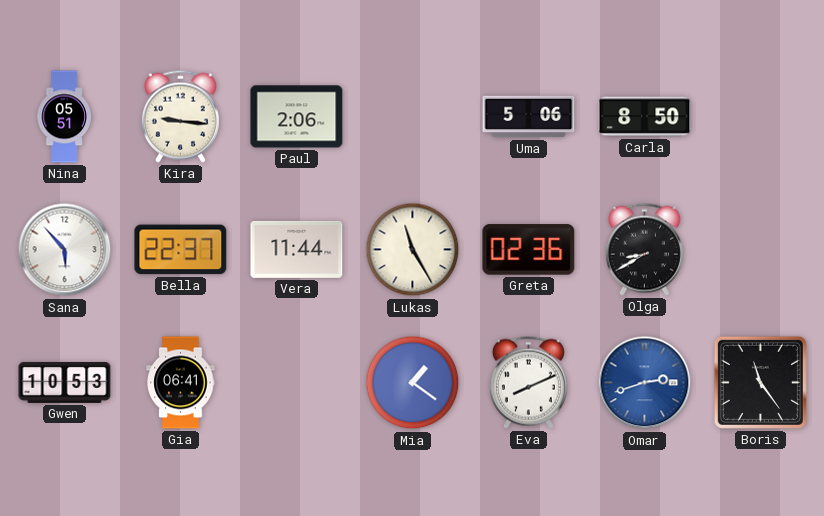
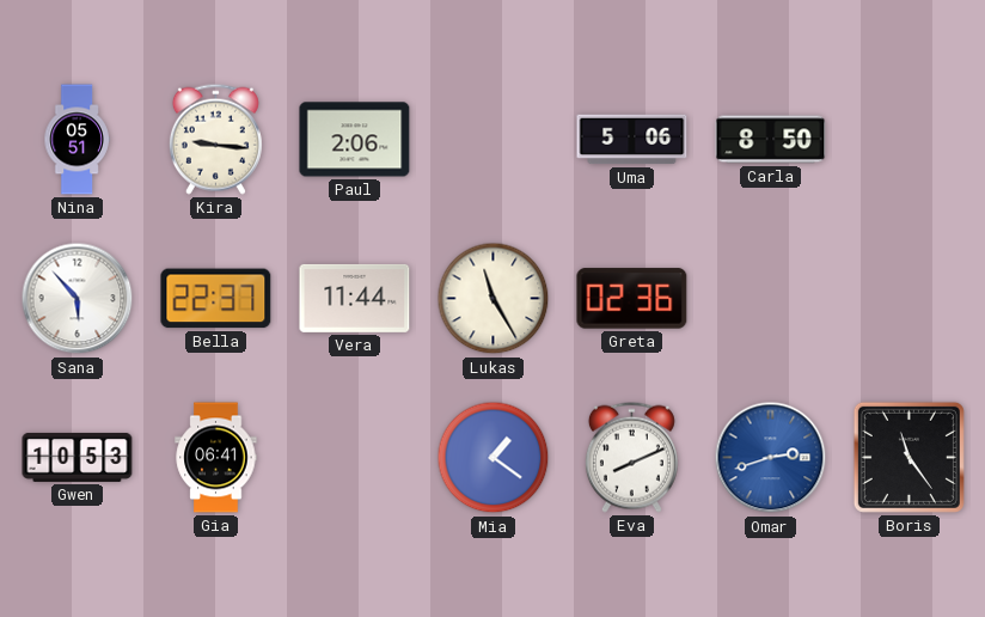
Olga: 8:40 -> none (644, 249)
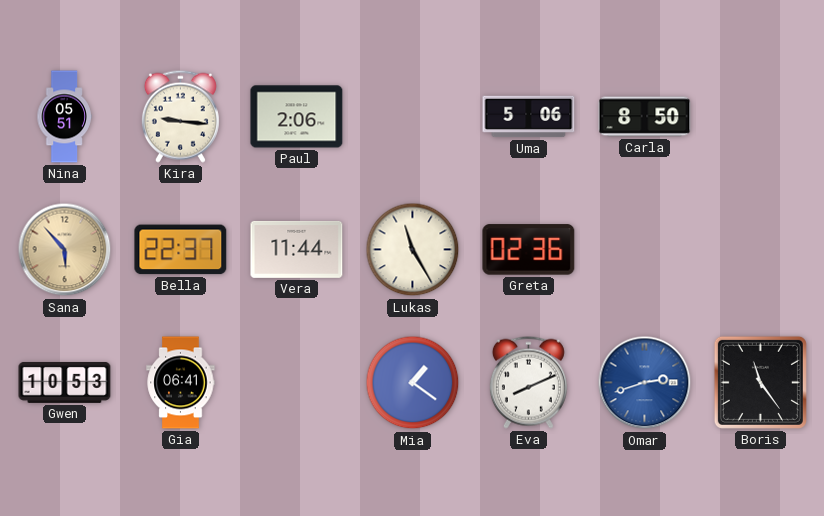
Sana dial: white -> champagne (65, 250)
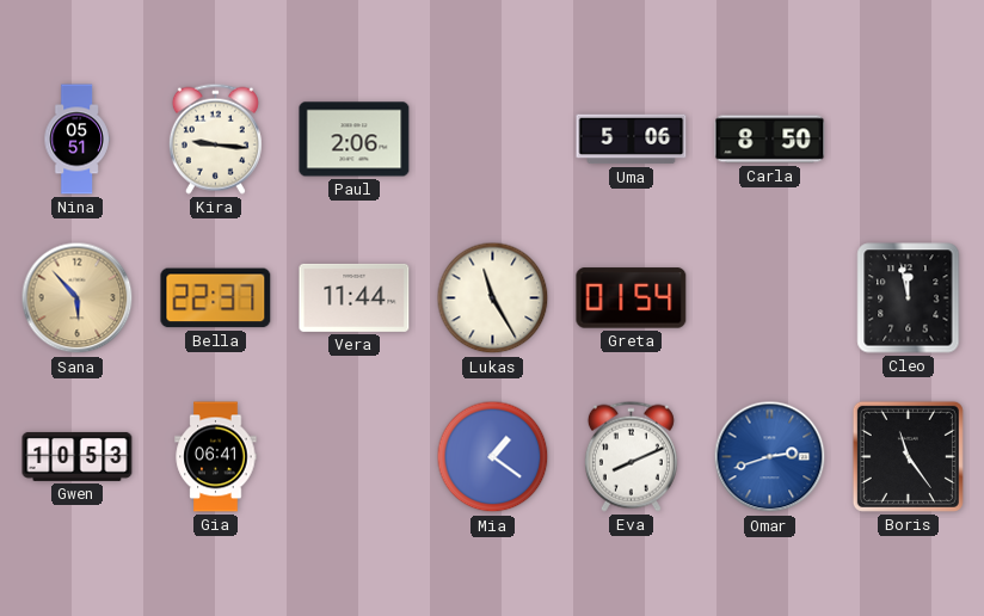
Greta: 02:36 -> 01:54 (632, 298)
Cleo: none -> 11:58 (909, 298)
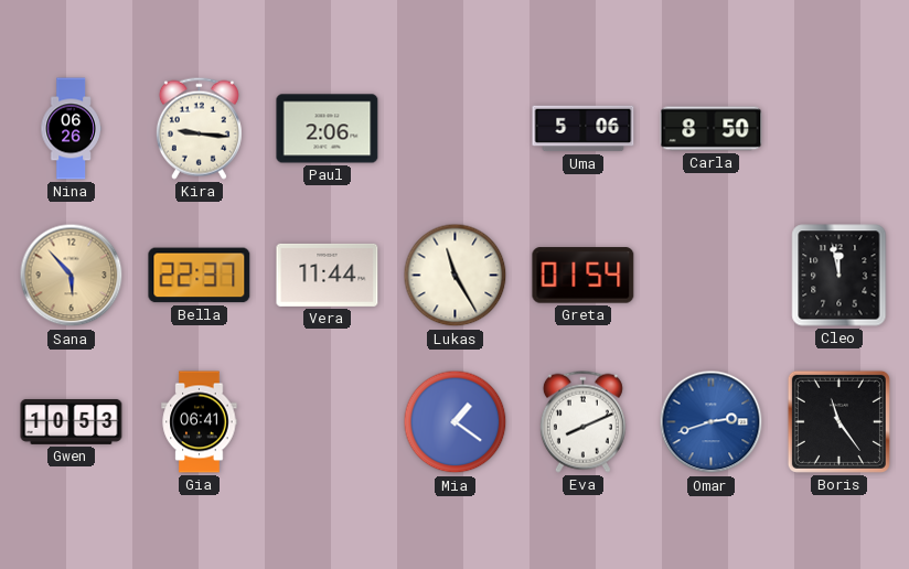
Nina: 05:51 -> 06:26 (71, 129)
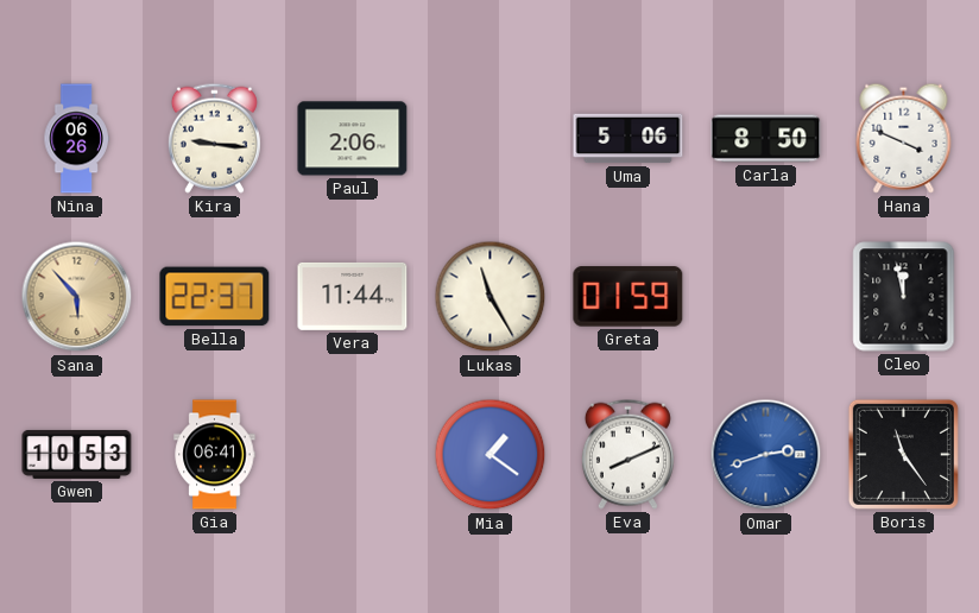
Hana: none -> 3:49 (904, 138)
Greta: 01:54 -> 01:59 (629, 297)
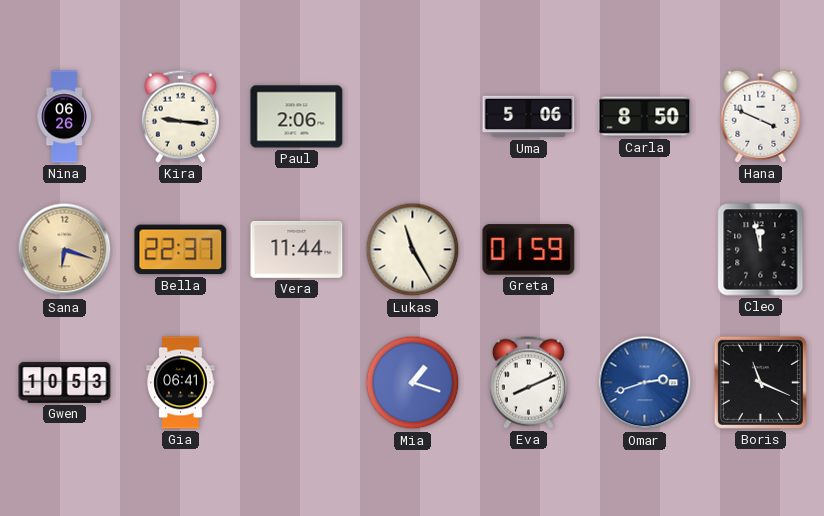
Sana: 5:53 -> 6:18 (65, 250)
Mia: 1:21 -> 1:18 (413, 383)
Boris: 11:24 -> 11:19 (760, 382)
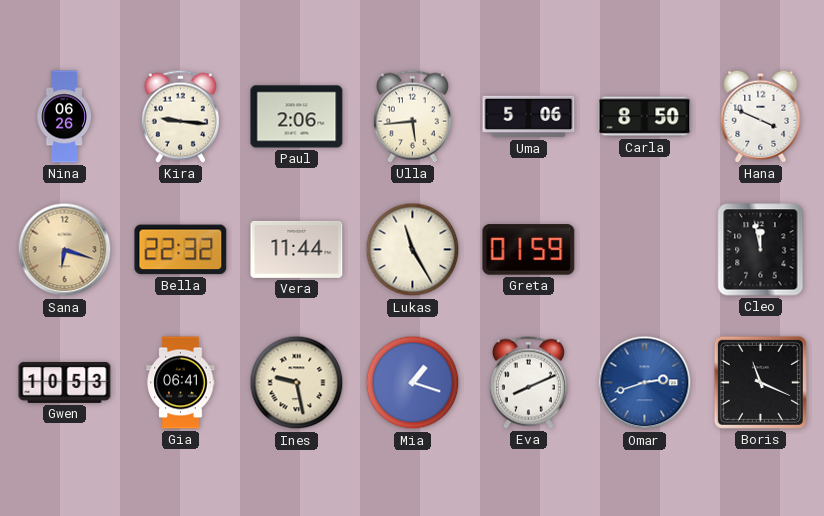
Ulla: none -> 5:44 (412, 116)
Bella: 22:37 -> 22:32 (181, 250)
Ines: none -> 9:28 (297, 383)
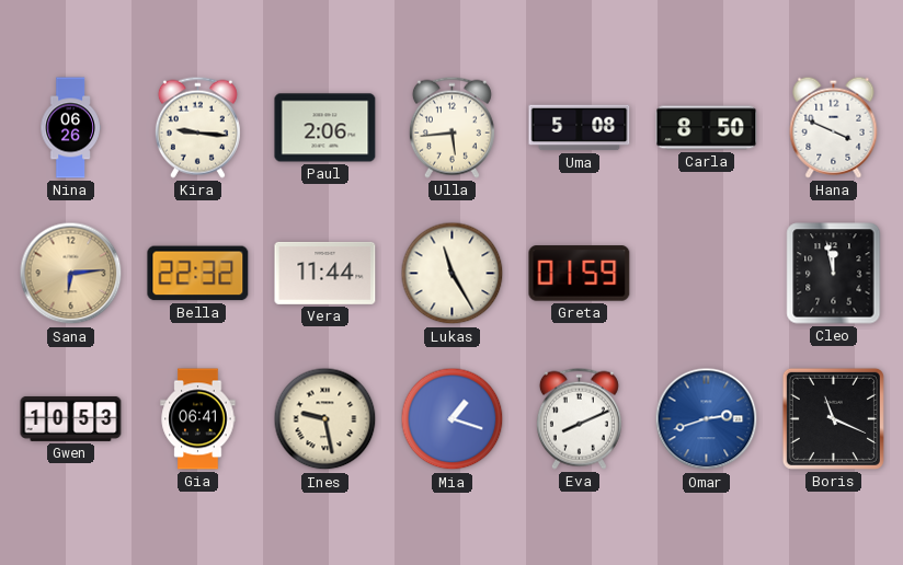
Uma: 5:06 -> 5:08 (580, 128)
Sana: 6:18 -> 6:14 (71, 274)
